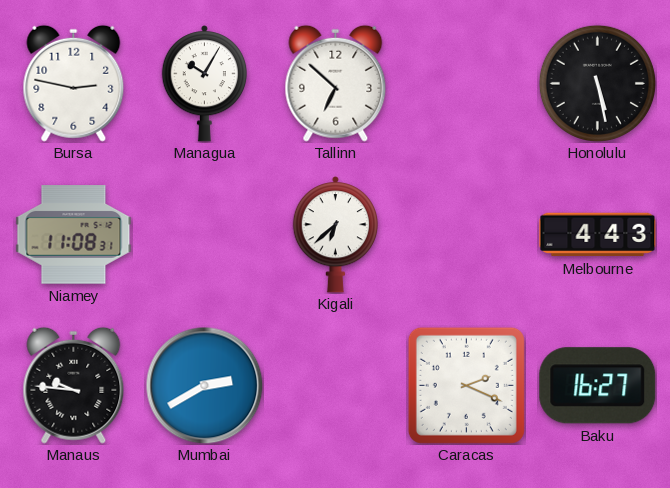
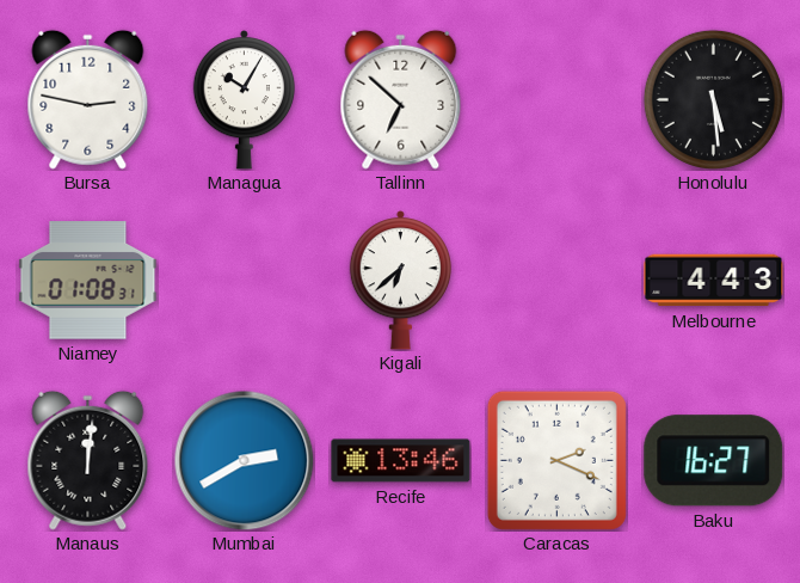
Honolulu: 5:28 -> 5:29 (713, 99)
Niamey: 11:08 -> 01:08 (88, 281)
Manaus: 9:46 -> 12:01 (88, 460)
Recife: none -> 13:46 (401, 461)
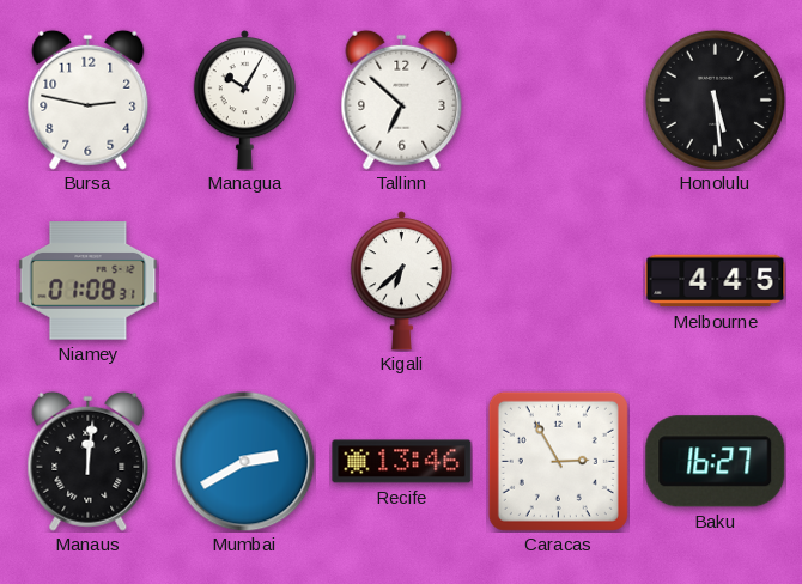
Melbourne: 4:43 -> 4:45 (716, 281)
Caracas: 2:19 -> 2:55 (558, 461)
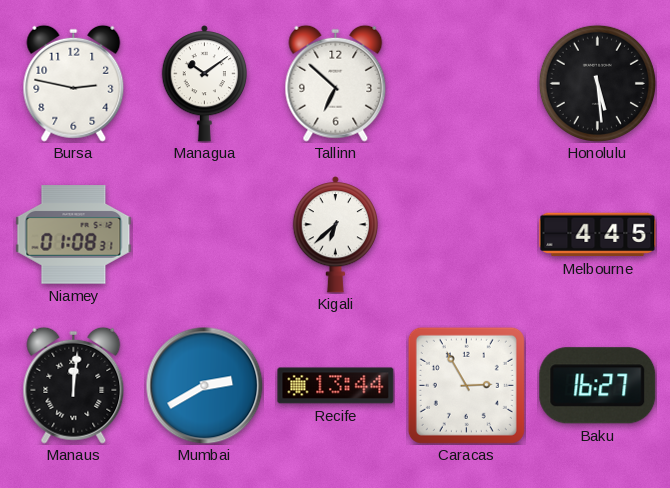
Managua: 10:05 -> 10:09 (204, 84)
Recife: 13:46 -> 13:44 (336, 386)
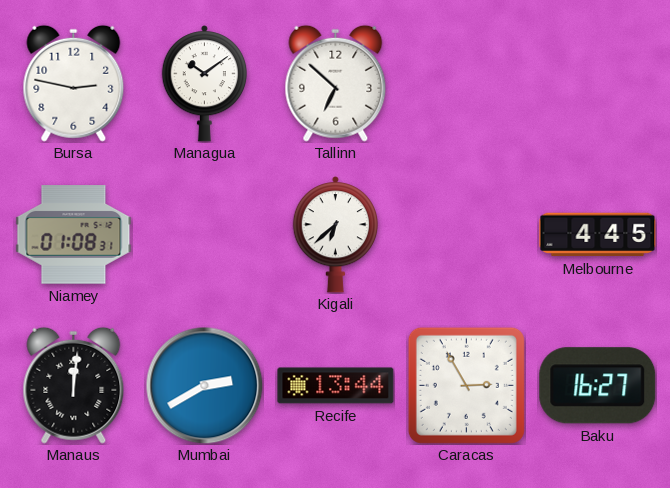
Honolulu: 5:29 -> none (597, 83)
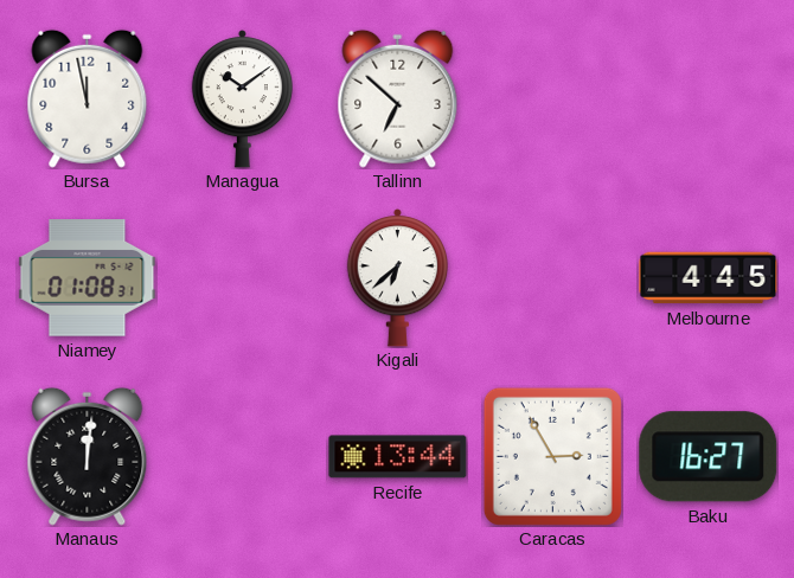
Bursa: 2:47 -> 11:58 (88, 98)
Mumbai: 2:40 -> none (204, 385)
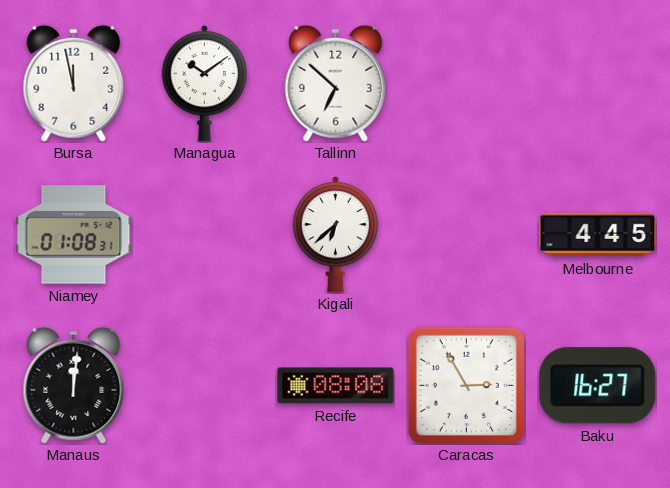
Recife: 13:44 -> 08:08 (336, 386)
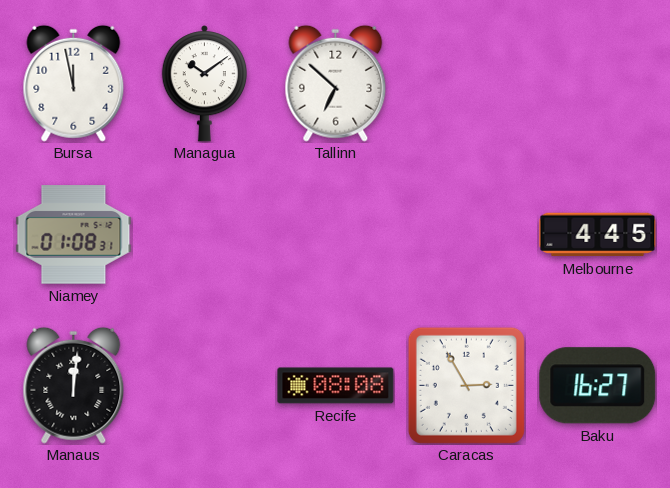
Kigali: 6:38 -> none (335, 235)
